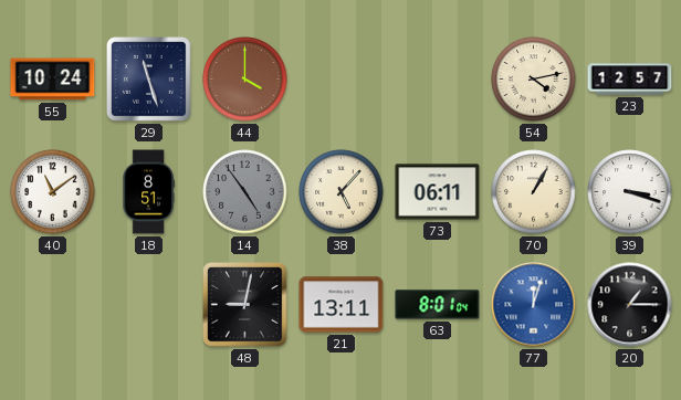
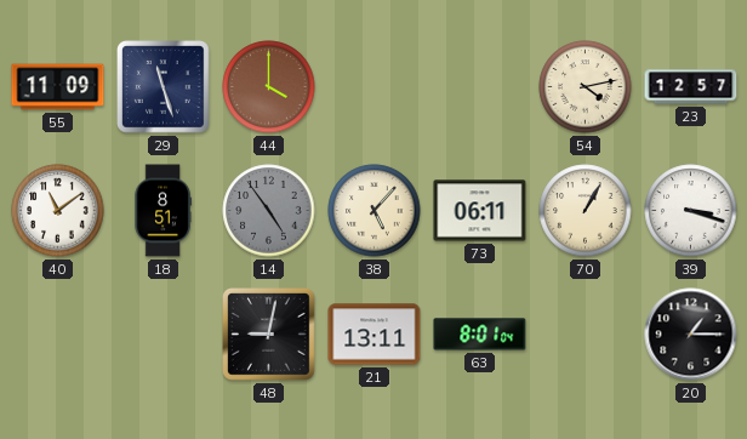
55: 10:24 -> 11:09 (58, 87)
77: 12:03 -> none (534, 305)
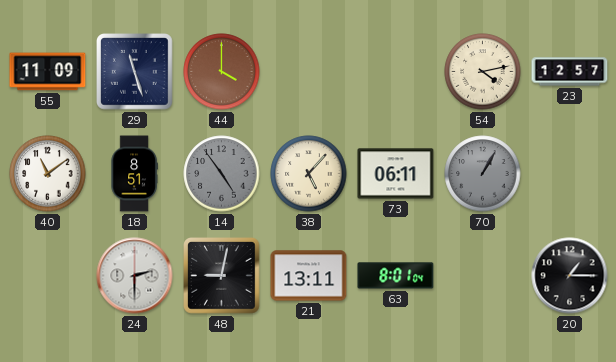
70 dial: cream -> grey (483, 174)
39: 3:18 -> none (691, 211)
24: none -> 2:30 (135, 276)
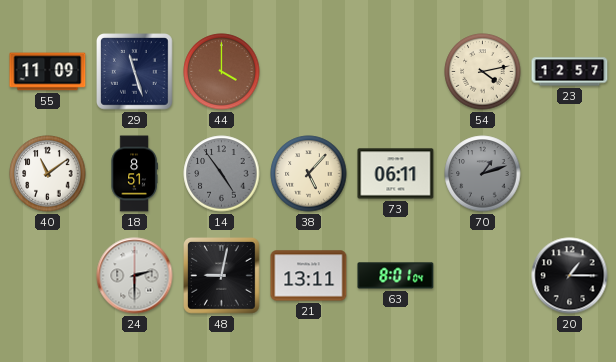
70: 1:05 -> 1:12 (483, 174)
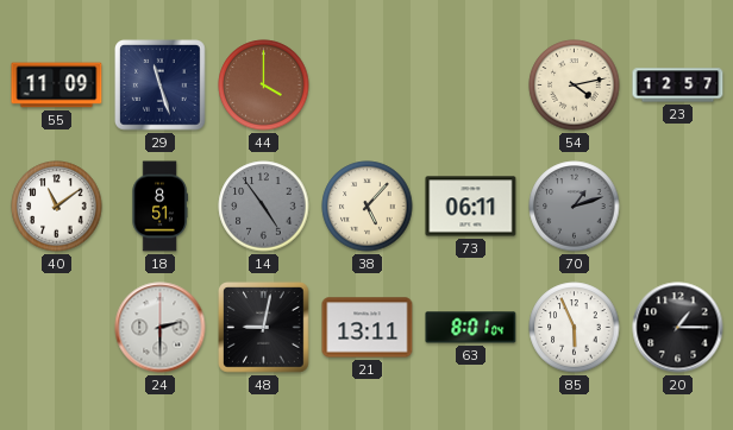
85: none -> 5:56 (575, 328)
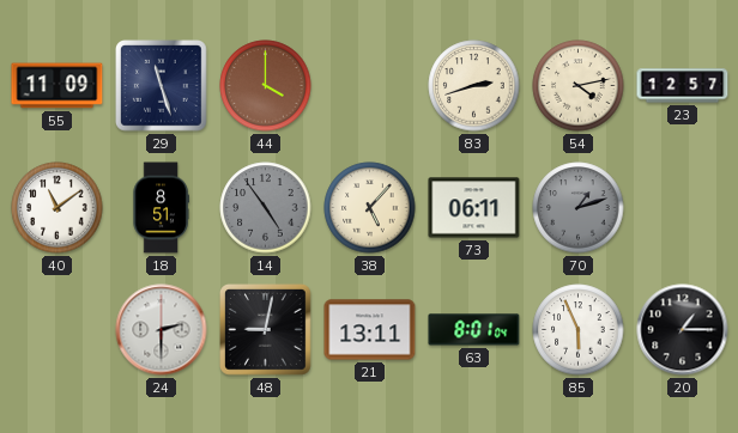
83: none -> 2:42 (474, 86)
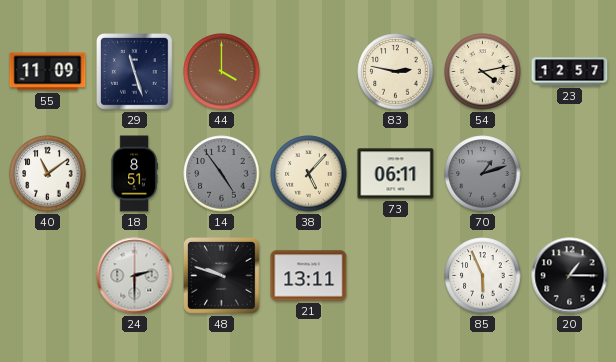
83: 2:42 -> 2:47 (396, 72)
48: 9:02 -> 9:48 (222, 276)
63: 8:01 -> none (474, 330)
